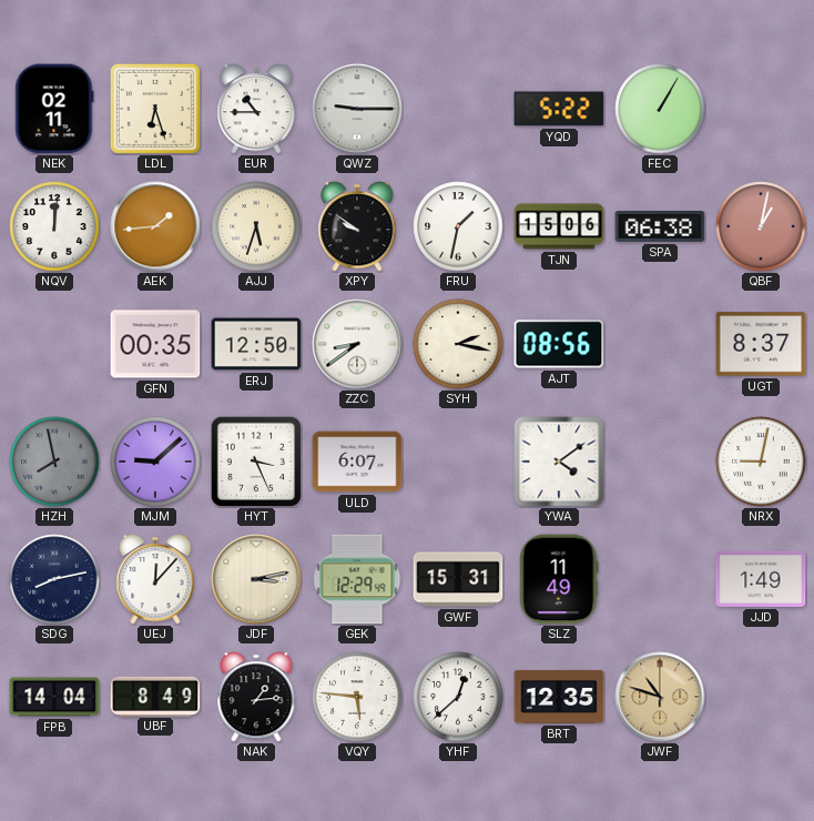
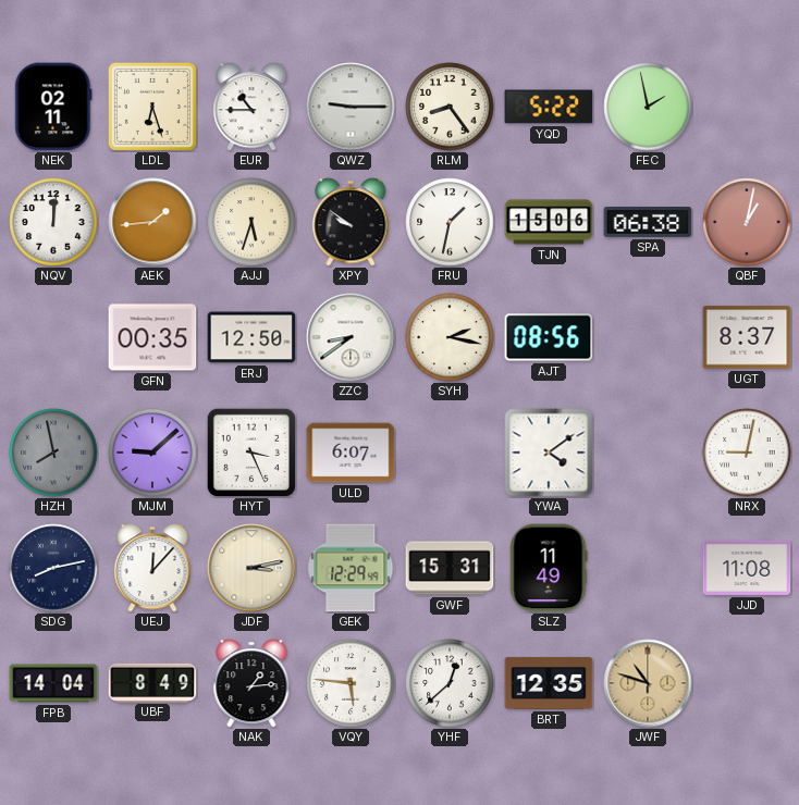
RLM: none -> 8:24 (450, 107)
FEC: 1:05 -> 1:58 (648, 107)
JJD: 1:49 -> 11:08 (747, 568)
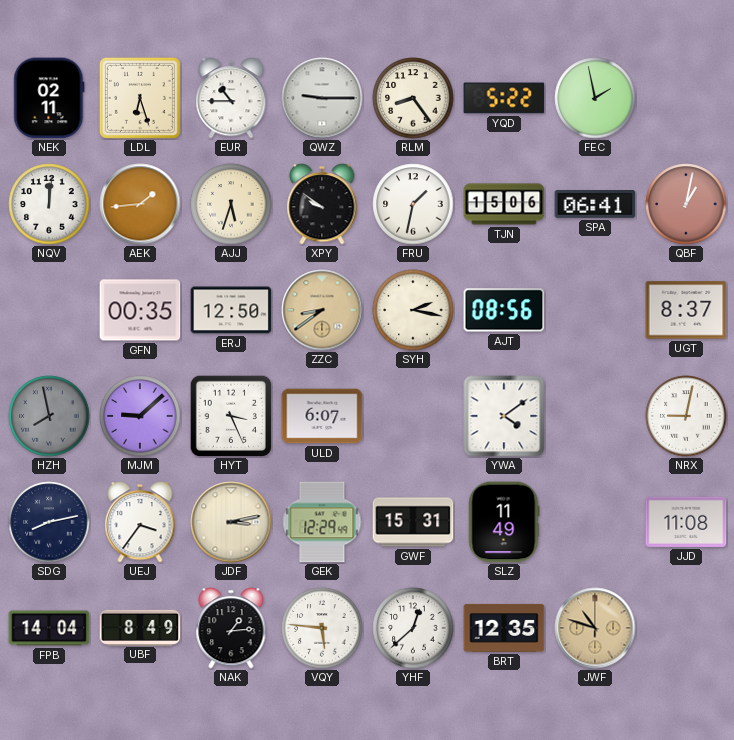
SPA: 06:38 -> 06:41 (595, 205)
ZZC dial: white -> champagne (322, 310)
UEJ: 12:07 -> 3:36 (140, 522)
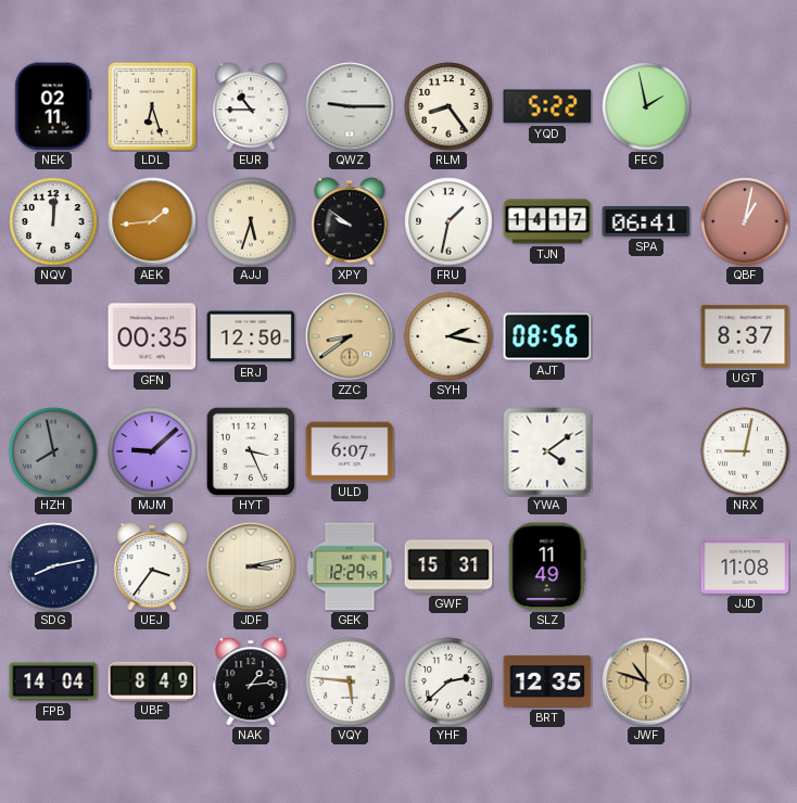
TJN: 15:06 -> 14:17 (547, 221)
YHF: 12:38 -> 2:38 (448, 681)
